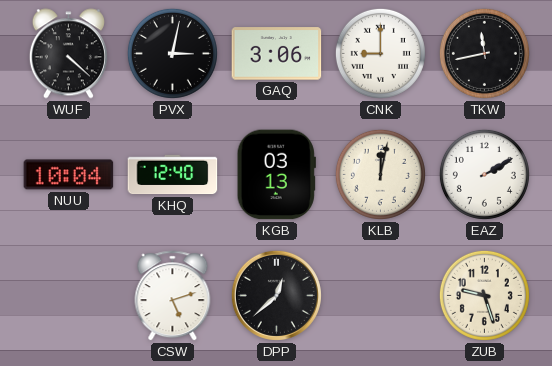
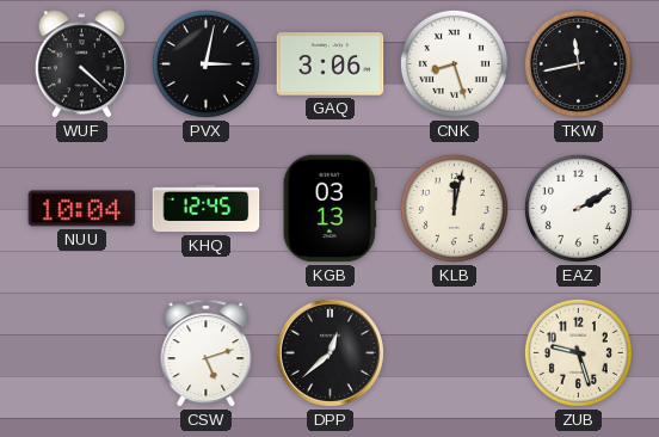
CNK: 9:00 -> 8:27 (454, 63)
KHQ: 12:40 -> 12:45 (207, 209)
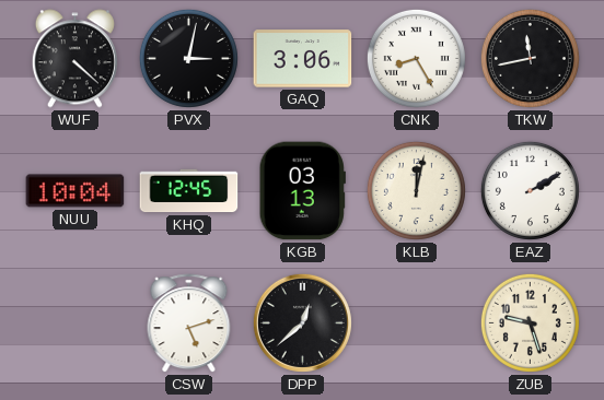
CNK: 8:27 -> 8:25 (416, 58)
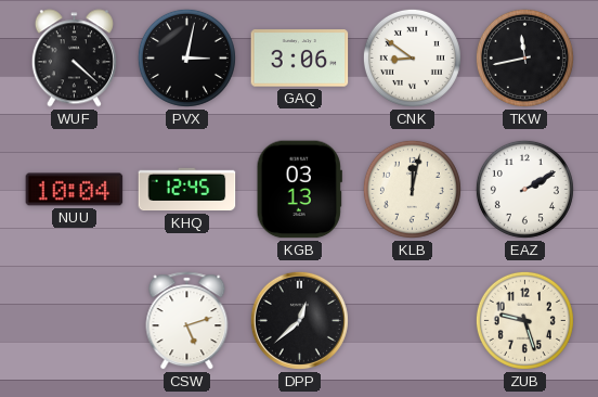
CNK: 8:25 -> 8:51 (412, 57)
